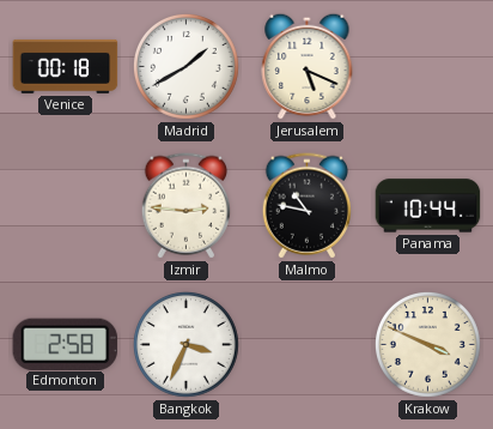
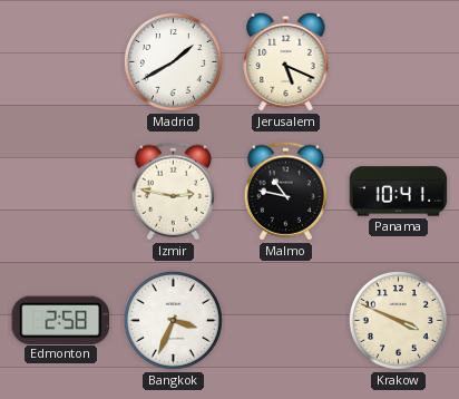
Venice: 00:18 -> none (66, 66)
Izmir: 2:46 -> 2:47 (173, 192)
Panama: 10:44 -> 10:41 (399, 192)
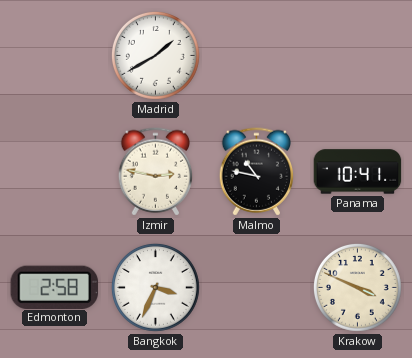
Jerusalem: 5:19 -> none (286, 61)
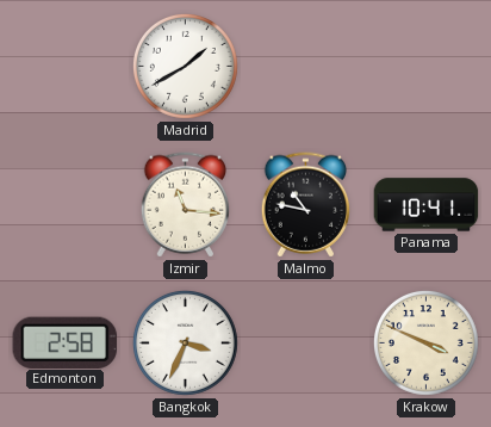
Izmir: 2:47 -> 11:16 (185, 205)
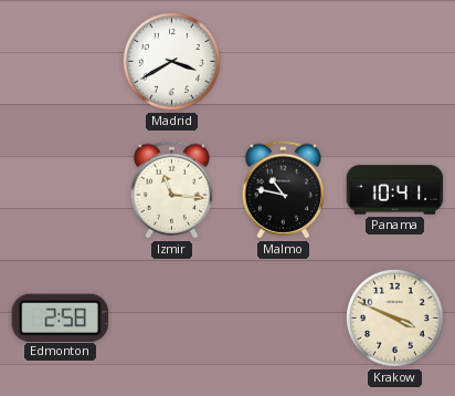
Madrid: 1:40 -> 3:40 (171, 61)
Bangkok: 3:34 -> none (185, 342)
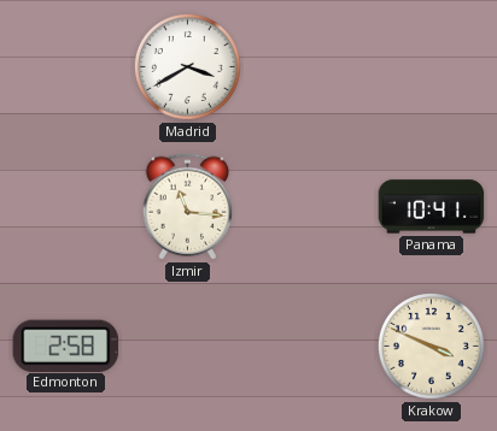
Malmo: 10:47 -> none (283, 190)
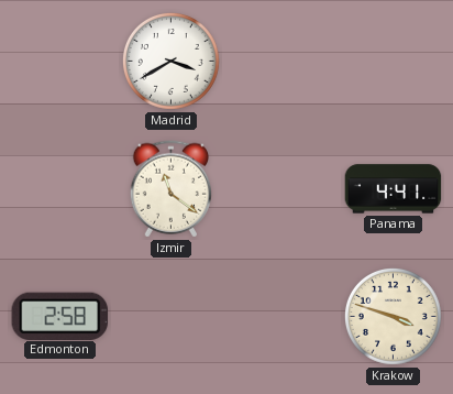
Izmir: 11:16 -> 11:21 (170, 189)
Panama: 10:41 -> 4:41 (394, 189)
Krakow: 3:49 -> 3:48 (393, 316)
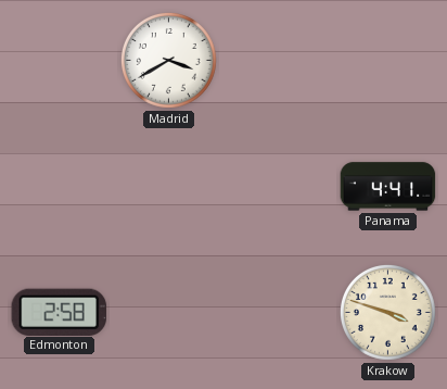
Izmir: 11:21 -> none (170, 189)
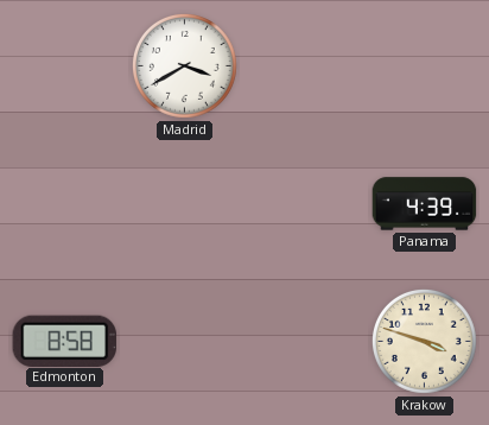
Panama: 4:41 -> 4:39 (425, 204)
Edmonton: 2:58 -> 8:58 (65, 341)
